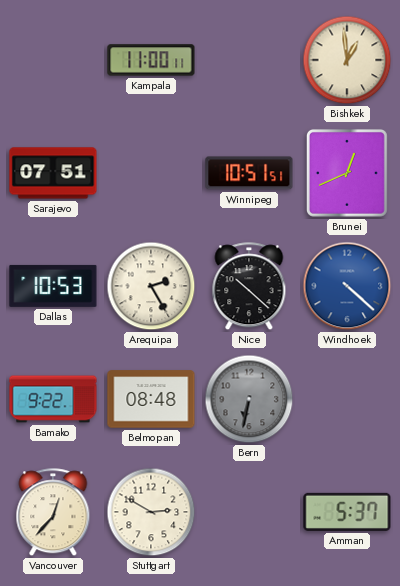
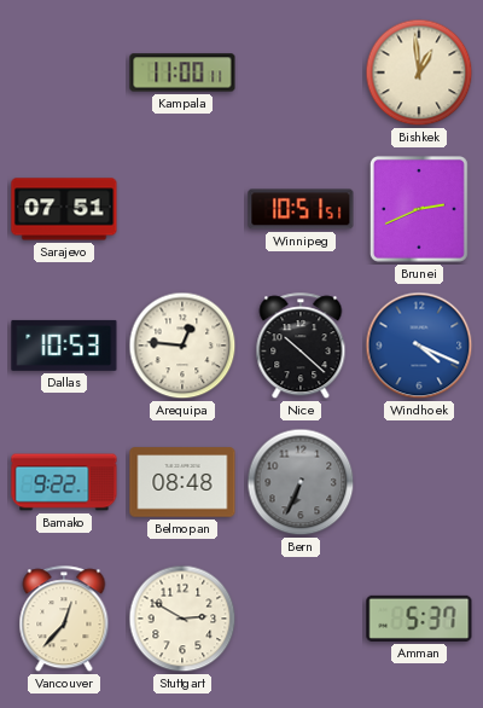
Brunei: 12:41 -> 2:41 (419, 209)
Arequipa: 2:25 -> 12:46 (182, 346)
Windhoek: 4:22 -> 4:19 (419, 346)
Bern: 6:32 -> 6:34 (301, 482)
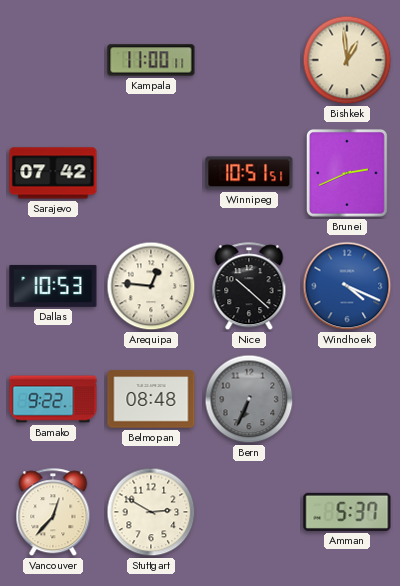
Sarajevo: 07:51 -> 07:42 (53, 173)
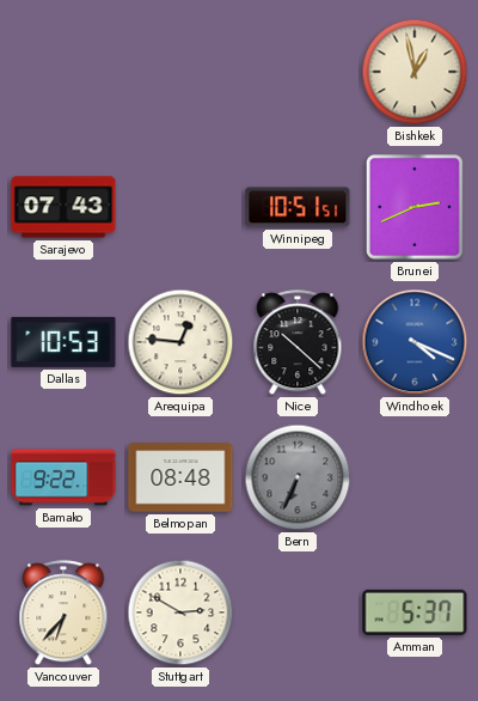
Kampala: 11:00 -> none (151, 60)
Bishkek: 12:59 -> 12:58 (415, 72)
Sarajevo: 07:42 -> 07:43 (63, 207)
Vancouver: 12:37 -> 6:37 (63, 614)
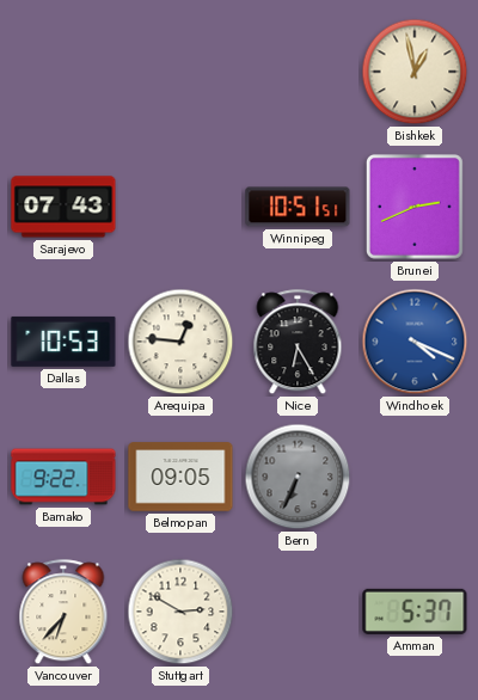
Nice: 10:22 -> 6:25 (298, 343)
Belmopan: 08:48 -> 09:05 (180, 477)
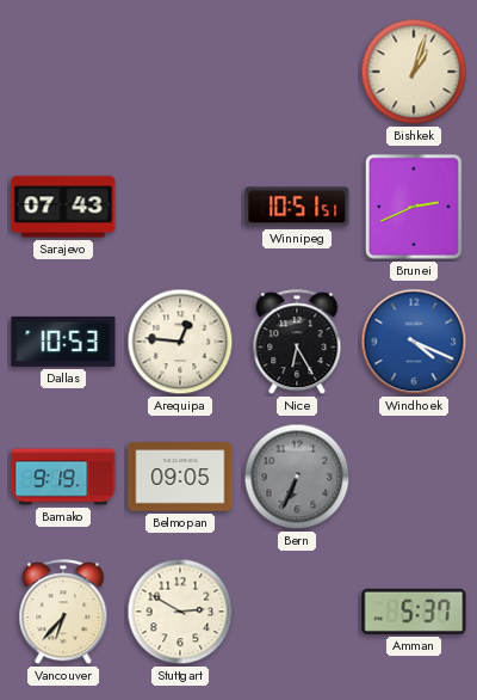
Bishkek: 12:58 -> 1:03 (414, 72)
Bamako: 9:22 -> 9:19 (63, 477)
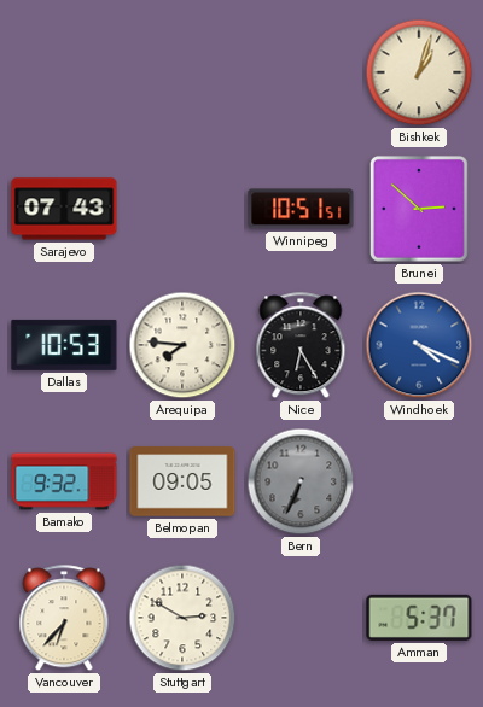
Brunei: 2:41 -> 2:52 (419, 209)
Arequipa: 12:46 -> 7:46 (182, 345)
Bamako: 9:19 -> 9:32 (64, 481)
